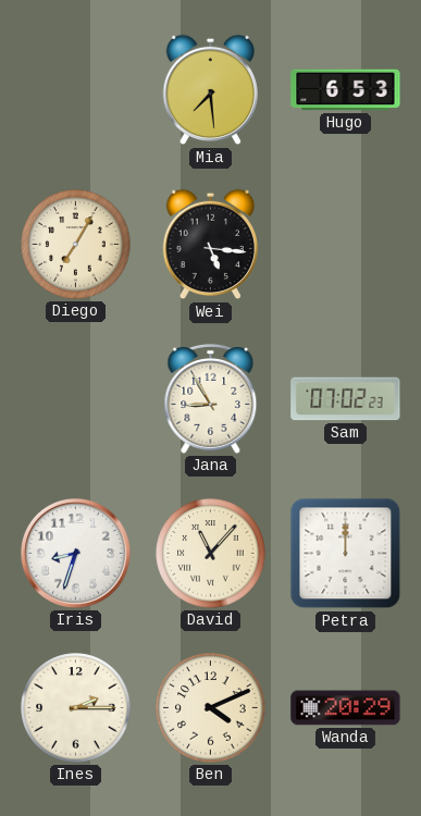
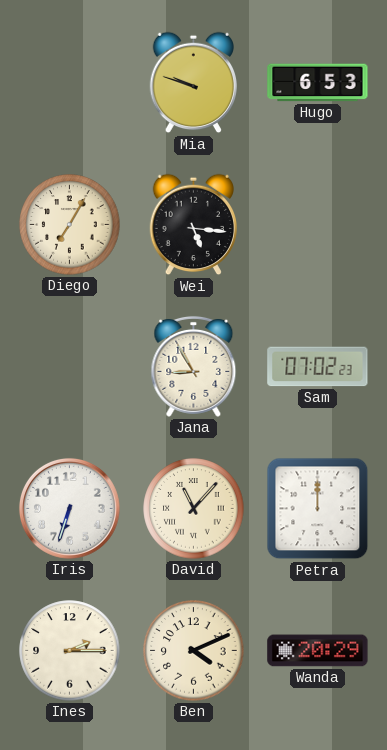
Mia: 7:29 -> 9:48 (193, 83)
Iris: 8:33 -> 6:33 (69, 508)
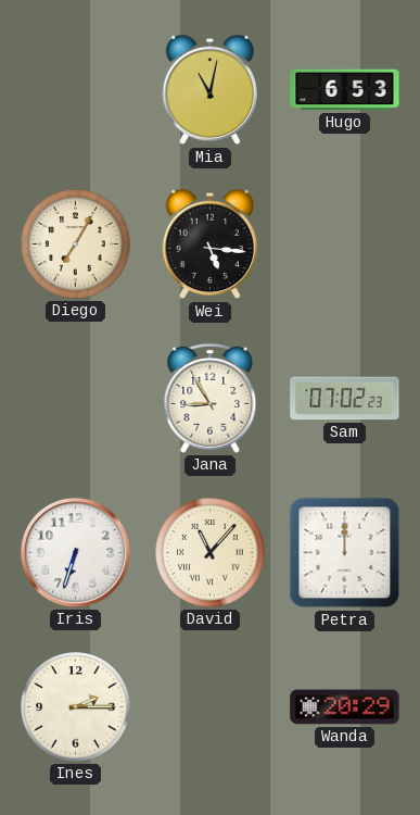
Mia: 9:48 -> 11:02 (209, 90)
Ben: 4:11 -> none (194, 651)
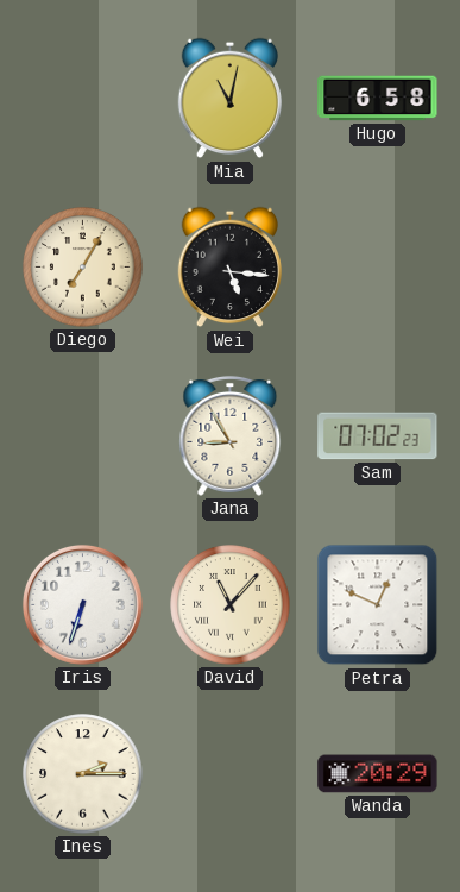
Hugo: 6:53 -> 6:58 (378, 99)
Petra: 12:00 -> 12:49 (378, 605)
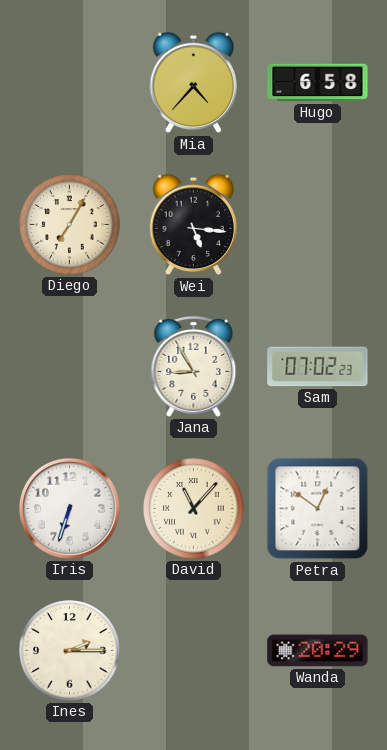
Mia: 11:02 -> 4:37 (193, 83)
Petra: 12:49 -> 12:51 (318, 509)
